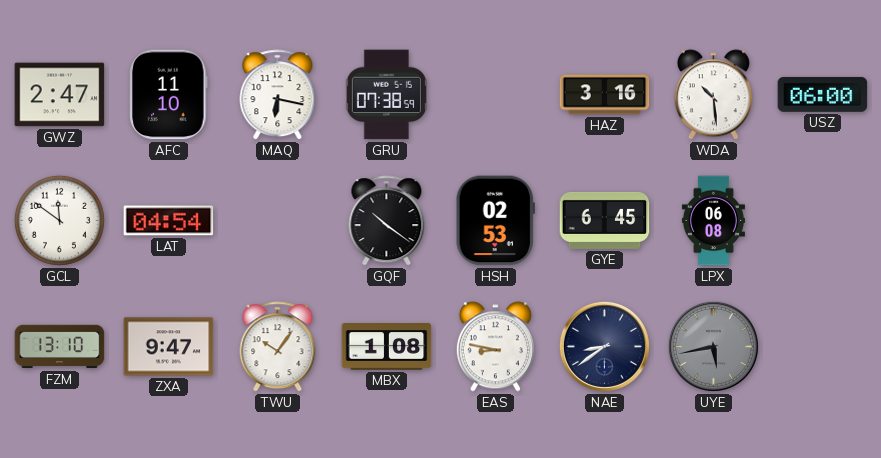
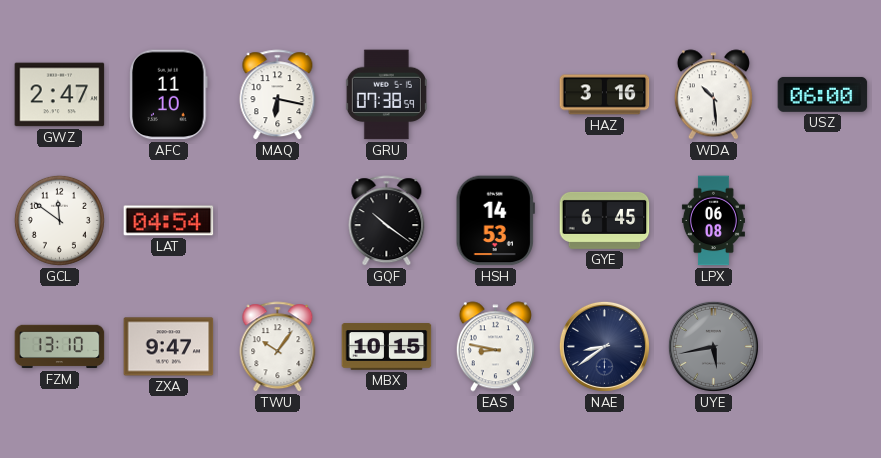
HSH: 02:53 -> 14:53 (495, 221)
MBX: 1:08 -> 10:15 (387, 347)
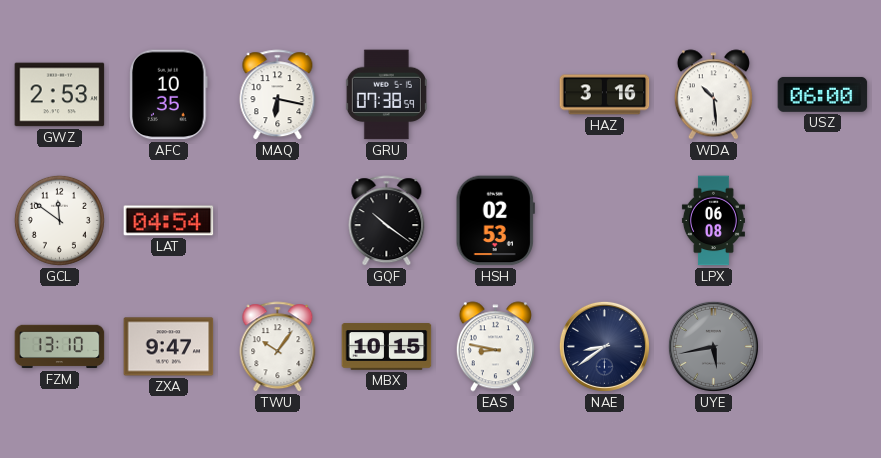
GWZ: 2:47 -> 2:53 (60, 95)
AFC: 11:10 -> 10:35 (169, 95)
HSH: 14:53 -> 02:53 (495, 221)
GYE: 6:45 -> none (605, 220)
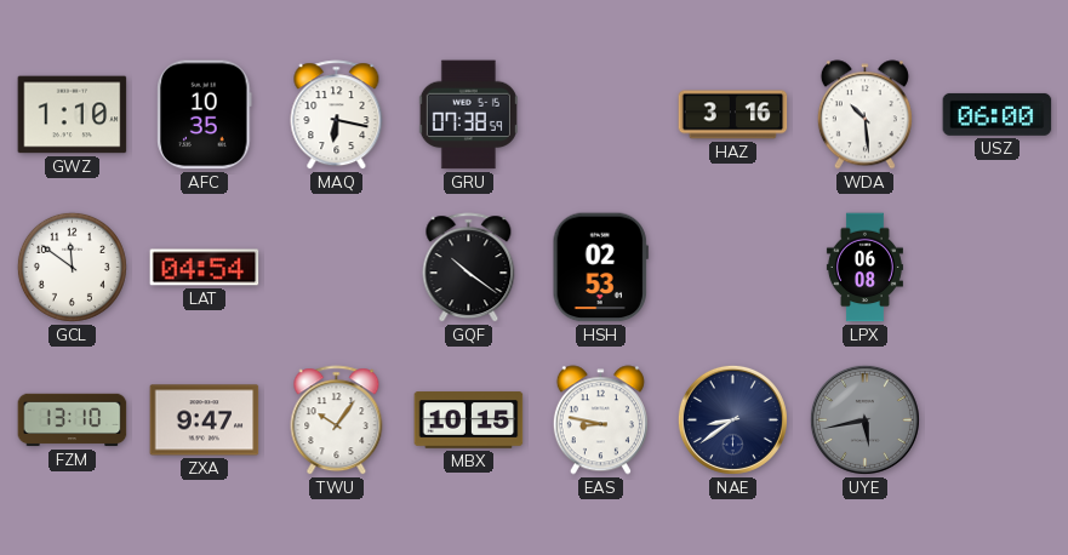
GWZ: 2:53 -> 1:10 (73, 115)
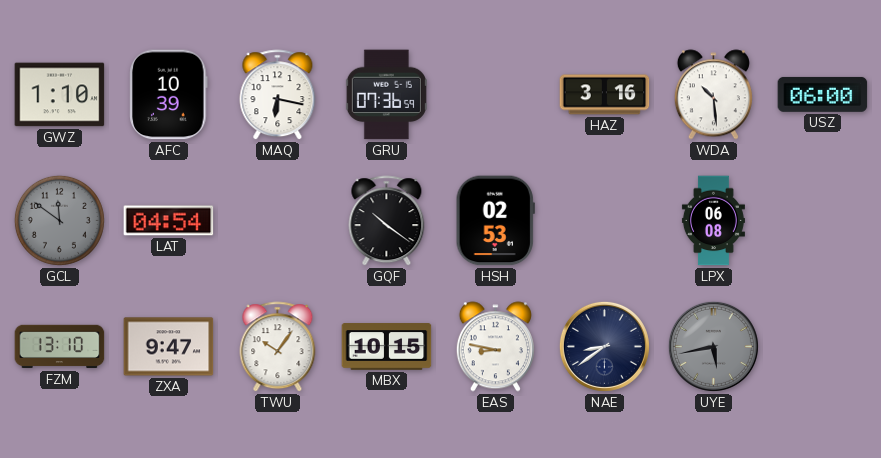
AFC: 10:35 -> 10:39 (169, 95)
GRU: 07:38 -> 07:36 (386, 95)
GCL dial: white -> grey (59, 220)
